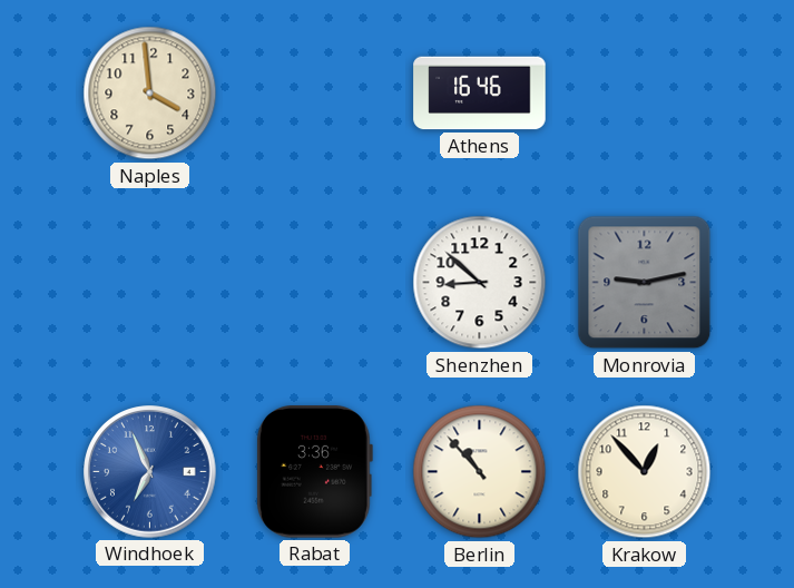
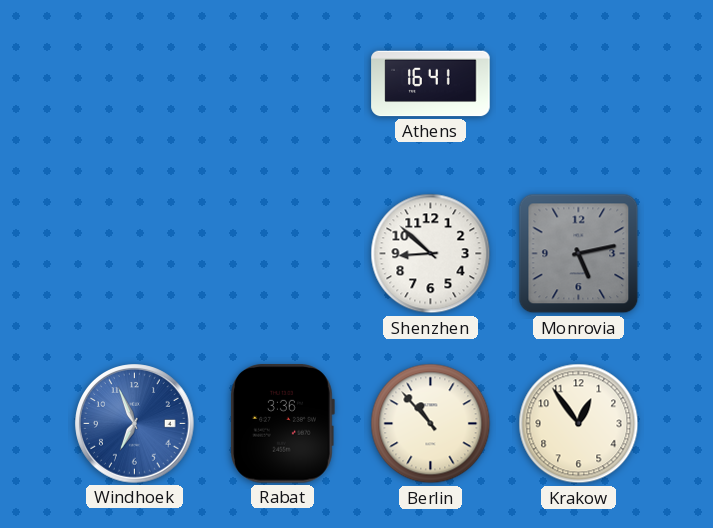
Naples: 3:59 -> none (150, 94)
Athens: 16:46 -> 16:41 (431, 84)
Monrovia: 9:13 -> 5:13 (579, 254)
Krakow: 12:53 -> 12:54 (579, 424)
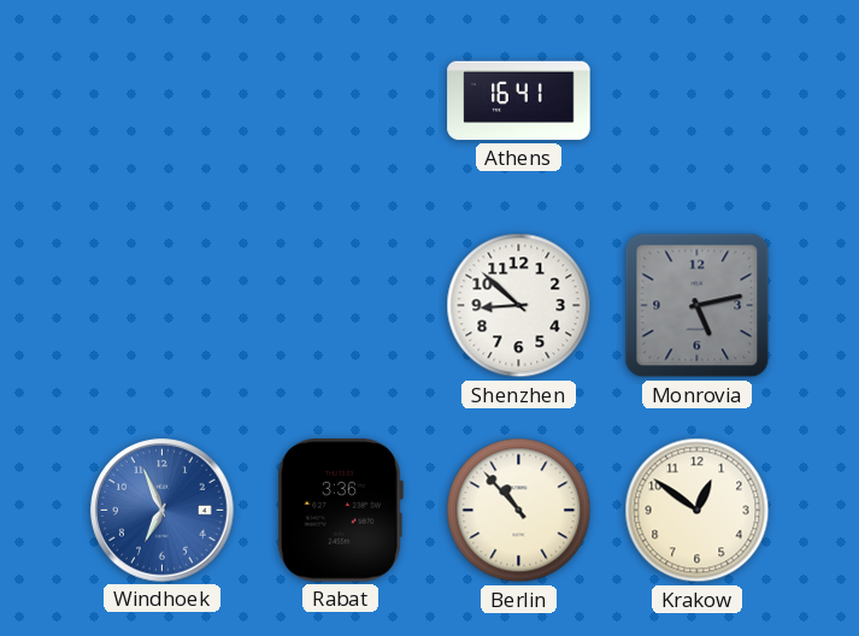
Krakow: 12:54 -> 12:51 (698, 511)
